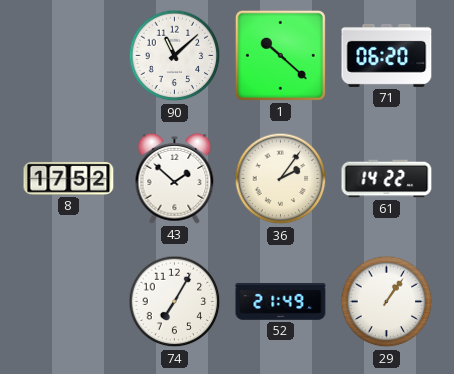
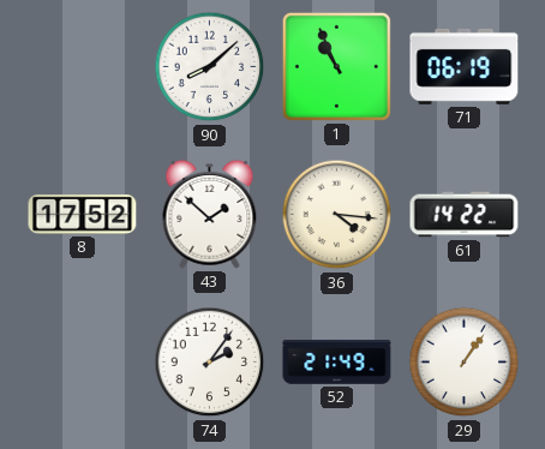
90: 11:08 -> 8:08 (210, 67)
1: 10:22 -> 10:56 (336, 66)
71: 06:20 -> 06:19 (465, 66)
36: 2:06 -> 4:16 (337, 215)
74: 7:05 -> 2:06 (210, 363)
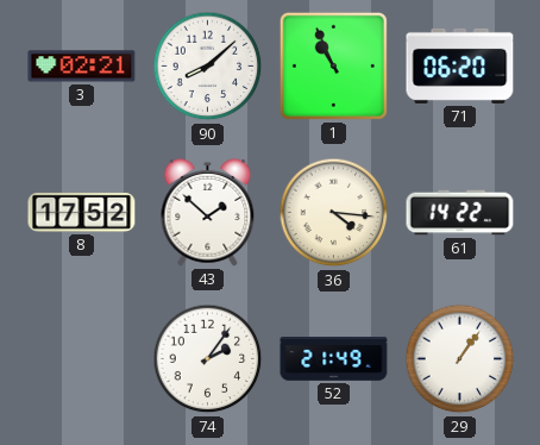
3: none -> 02:21 (82, 67)
71: 06:19 -> 06:20 (460, 65)
